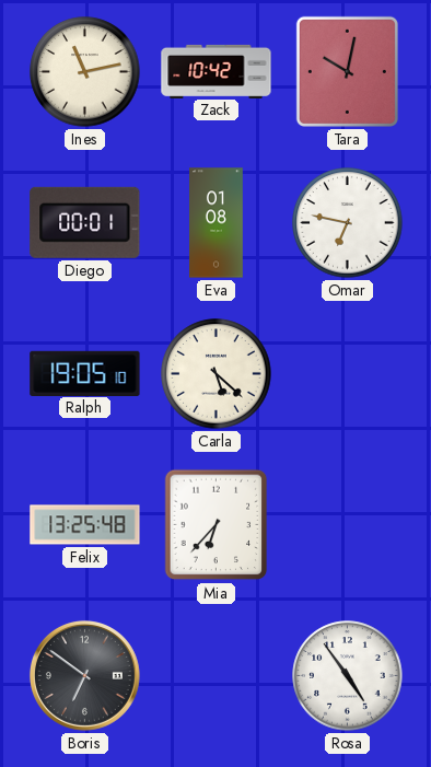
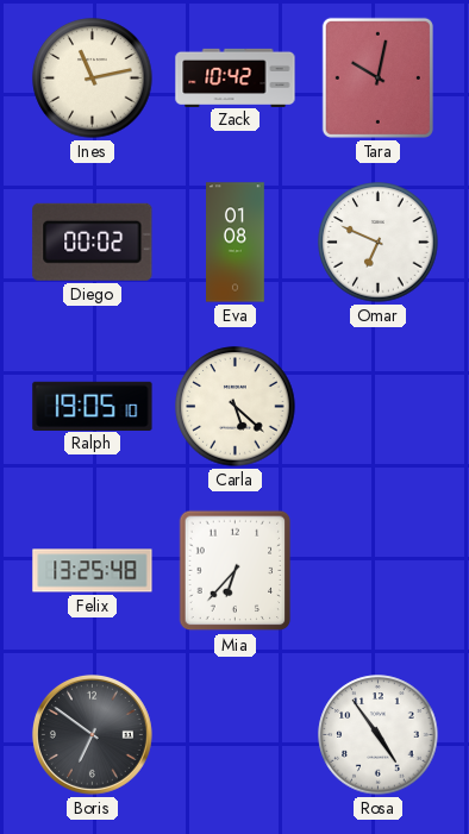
Diego: 00:01 -> 00:02 (93, 242)
Omar: 6:47 -> 6:49 (379, 243)
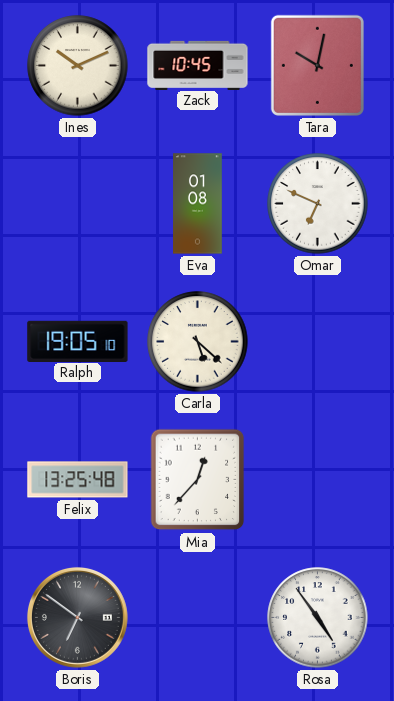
Ines: 11:13 -> 10:11 (78, 66)
Zack: 10:42 -> 10:45 (198, 65)
Diego: 00:02 -> none (93, 242)
Mia: 6:37 -> 12:37 (198, 480)
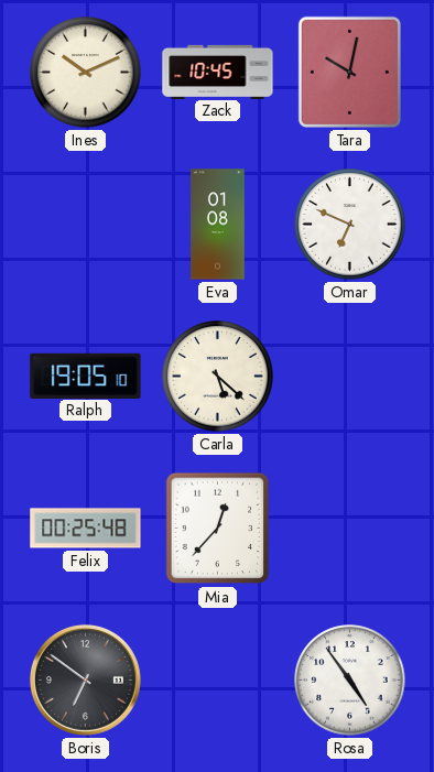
Felix: 13:25 -> 00:25 (86, 529)
